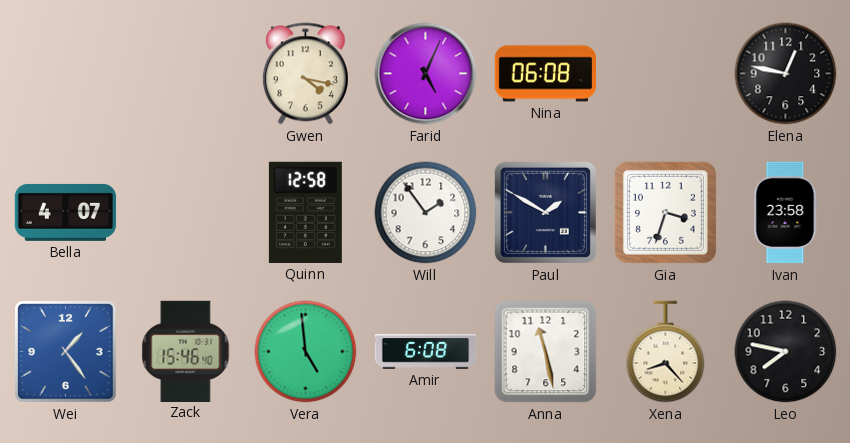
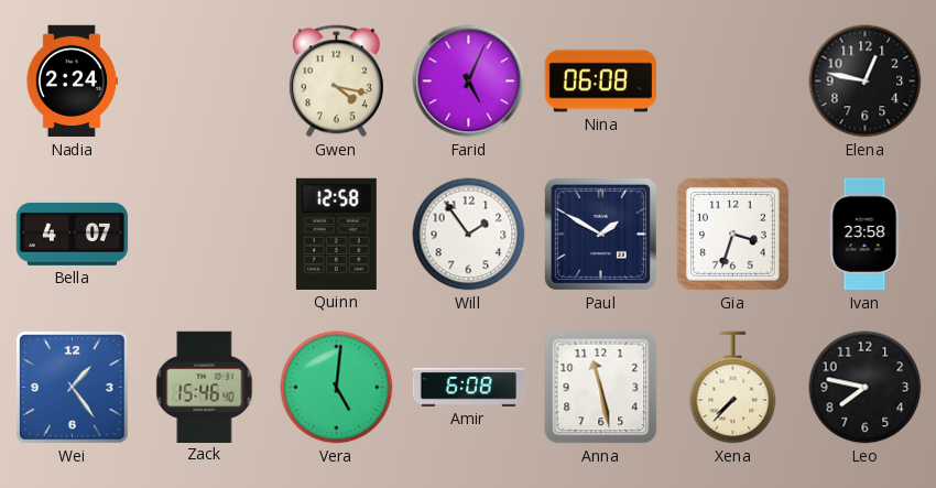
Nadia: none -> 2:24 (72, 82)
Vera: 4:59 -> 5:01 (337, 388)
Xena: 8:23 -> 7:37 (733, 388)
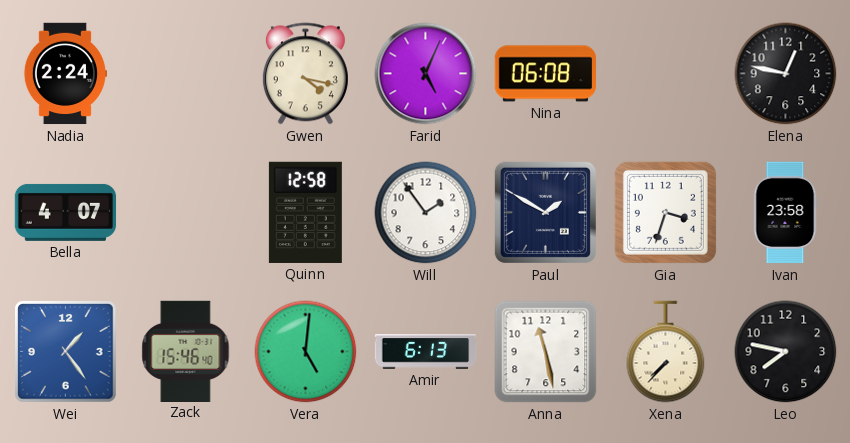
Amir: 6:08 -> 6:13 (426, 352)
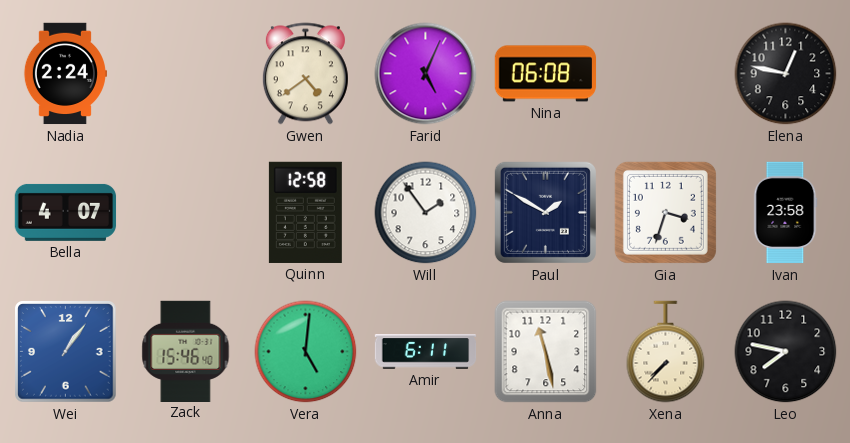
Gwen: 4:17 -> 4:39 (305, 74)
Wei: 1:24 -> 1:06 (66, 352)
Amir: 6:13 -> 6:11 (426, 352)
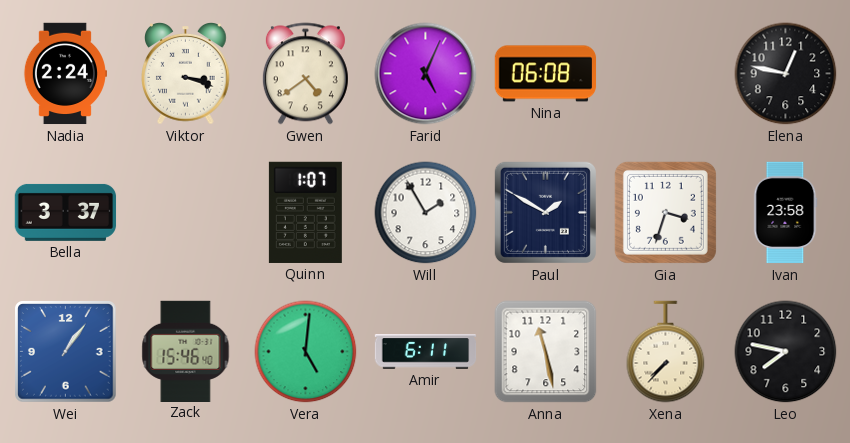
Viktor: none -> 3:18 (186, 74)
Bella: 4:07 -> 3:37 (66, 212)
Quinn: 12:58 -> 1:07 (305, 212)
Will: 1:54 -> 1:55 (426, 213)
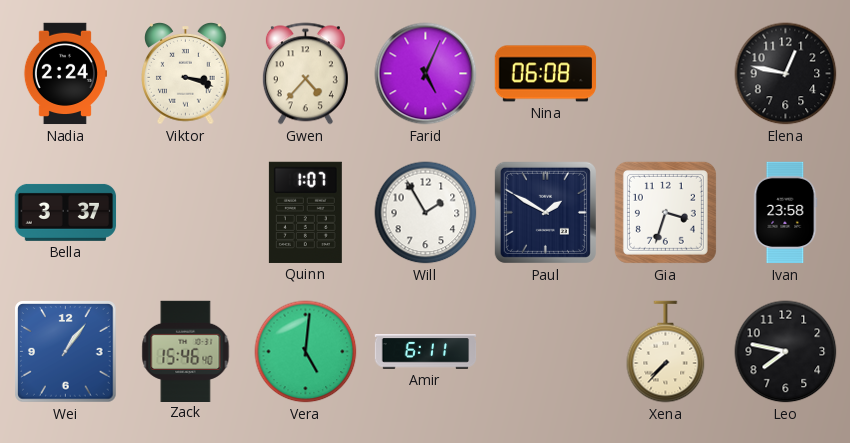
Gwen: 4:39 -> 4:37 (305, 74)
Anna: 11:28 -> none (546, 352)
